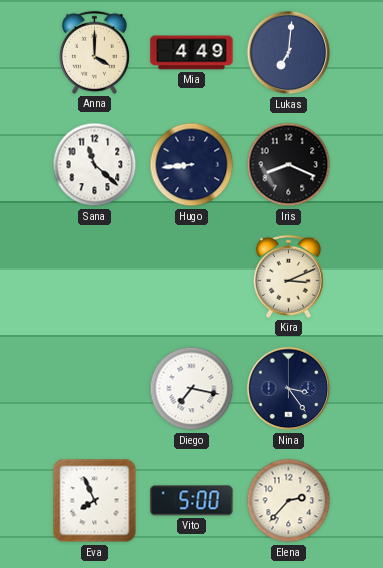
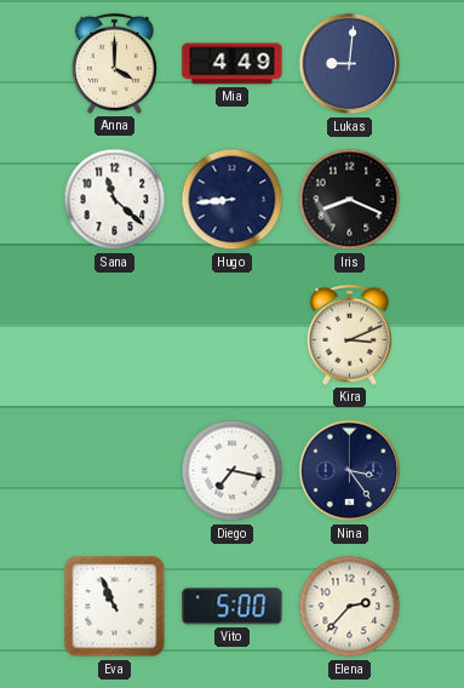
Lukas: 7:01 -> 9:01 (350, 64)
Eva: 7:56 -> 10:56 (115, 607)
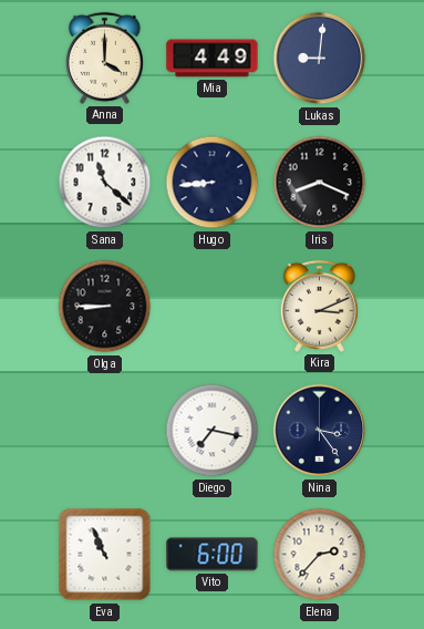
Olga: none -> 8:45 (105, 307)
Vito: 5:00 -> 6:00 (213, 555)
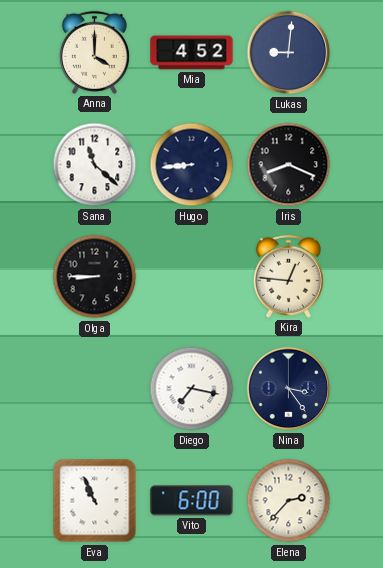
Mia: 4:49 -> 4:52 (192, 53)
Kira: 3:11 -> 12:46 (288, 276)
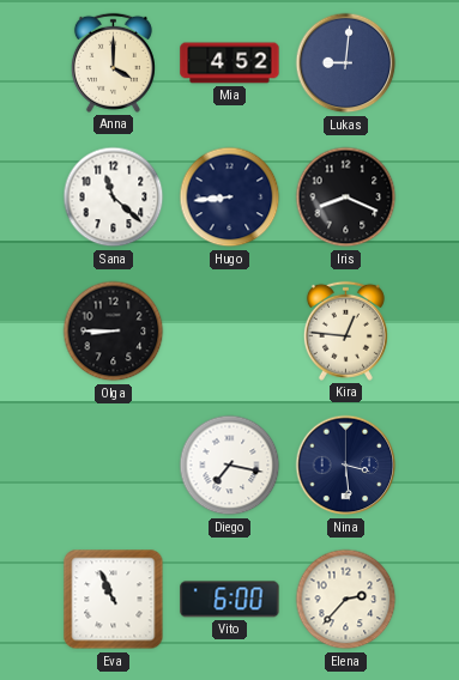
Nina: 3:24 -> 3:29 (346, 466)
